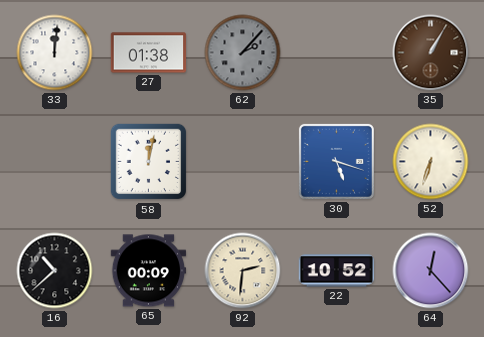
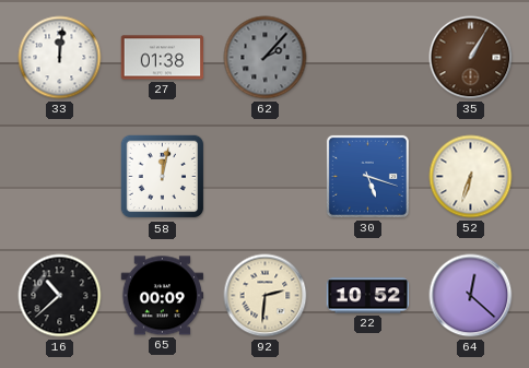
64: 12:23 -> 12:22 (471, 296)
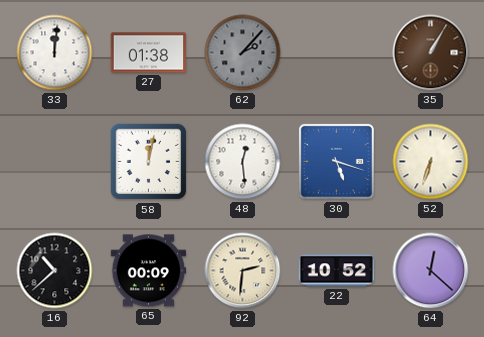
48: none -> 12:29 (243, 162)
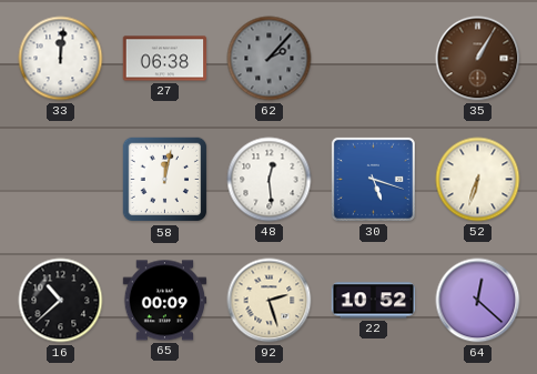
27: 01:38 -> 06:38 (165, 59)
92: 2:31 -> 2:27 (270, 301)
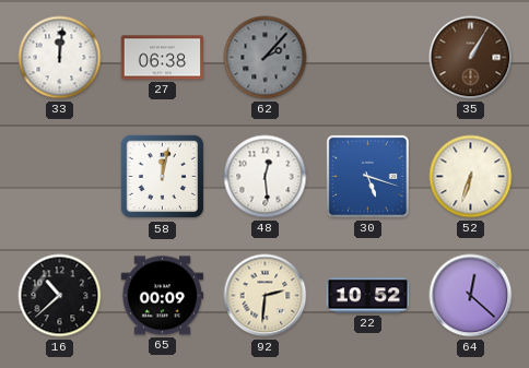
92: 2:27 -> 2:31 (266, 296)
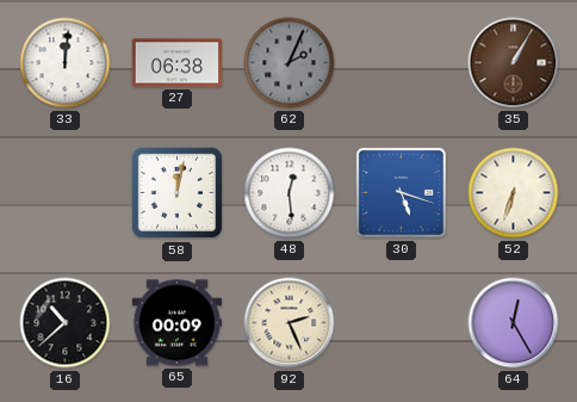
62: 2:07 -> 2:04 (290, 63)
92: 2:31 -> 2:26 (290, 323)
22: 10:52 -> none (368, 296)
64: 12:22 -> 12:25 (514, 323)
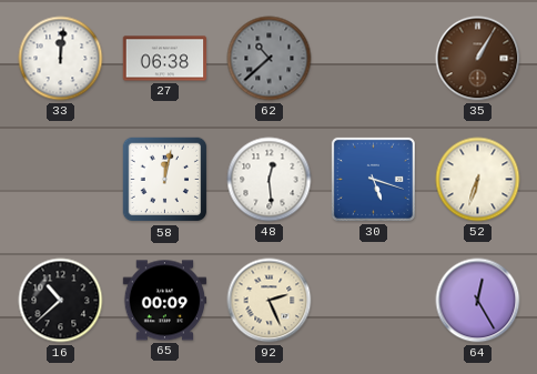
62: 2:04 -> 10:38 (270, 59)
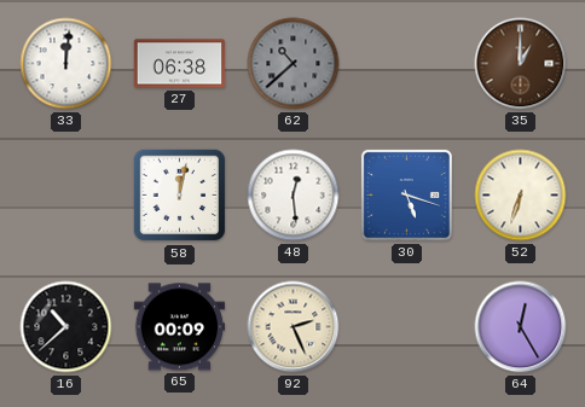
35: 1:05 -> 1:00 (521, 64)
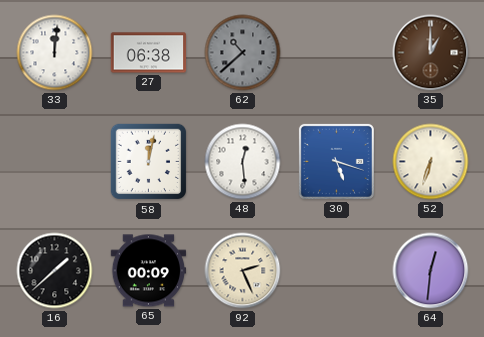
16: 10:38 -> 1:38 (55, 271)
64: 12:25 -> 12:31 (431, 271)
